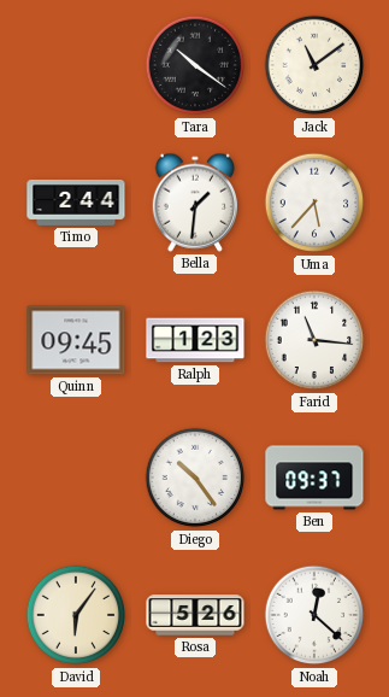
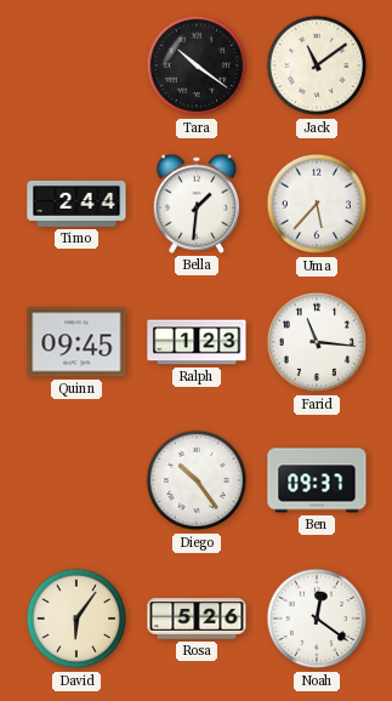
Noah: 12:22 -> 12:21 (317, 619)
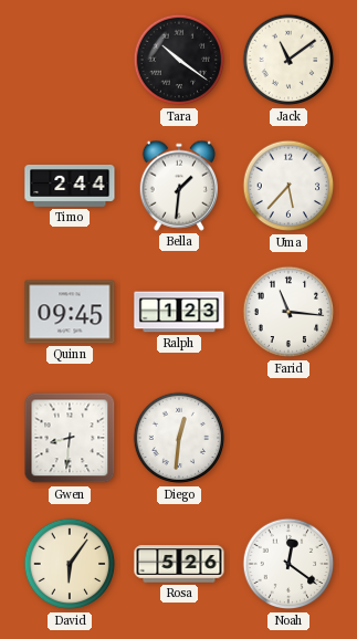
Gwen: none -> 8:31 (70, 438)
Diego: 10:24 -> 12:31 (179, 438)
Ben: 09:37 -> none (317, 480)
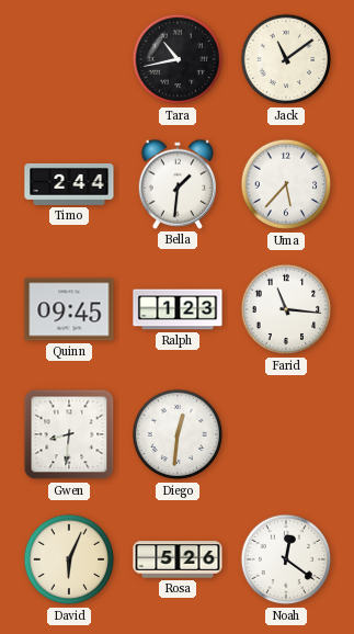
Tara: 10:21 -> 10:43 (178, 59)
David: 6:06 -> 6:04 (69, 559)
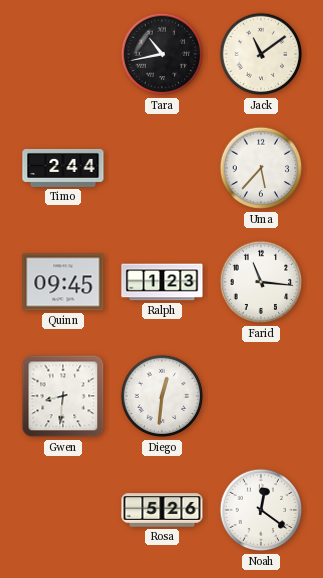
Bella: 1:31 -> none (178, 184)
David: 6:04 -> none (69, 559)
